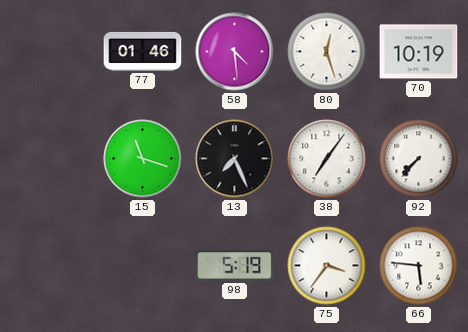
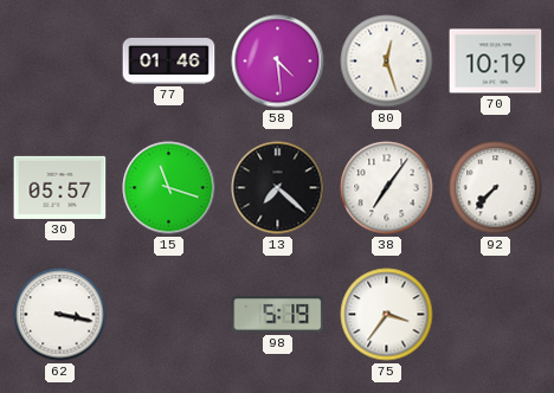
30: none -> 05:57 (60, 187)
13: 7:26 -> 7:22 (278, 188)
62: none -> 3:17 (60, 315)
66: 5:46 -> none (419, 266)
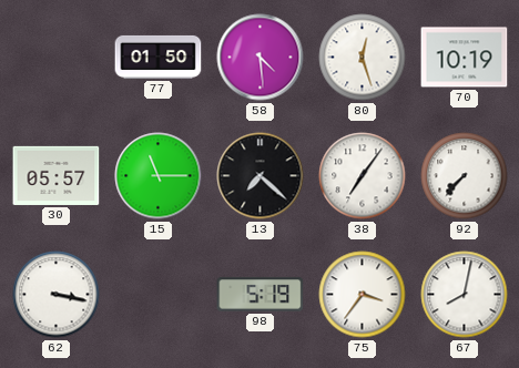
77: 01:46 -> 01:50 (159, 57)
15: 11:18 -> 11:15 (159, 176)
67: none -> 8:02 (465, 295)
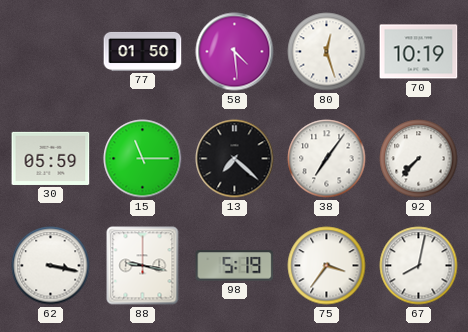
30: 05:57 -> 05:59 (51, 158)
88: none -> 9:17 (143, 266)
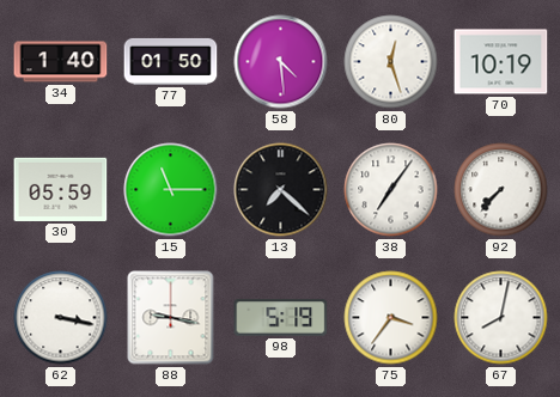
34: none -> 1:40 (61, 62)
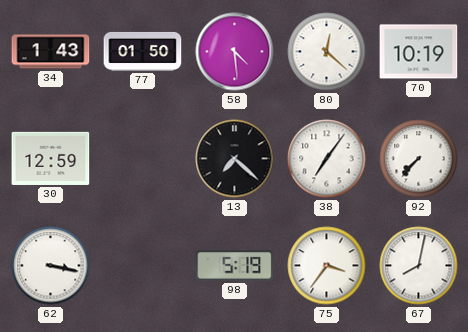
34: 1:40 -> 1:43 (51, 52)
80: 12:27 -> 12:22 (327, 52)
30: 05:59 -> 12:59 (51, 158)
15: 11:15 -> none (171, 190)
88: 9:17 -> none (171, 318)
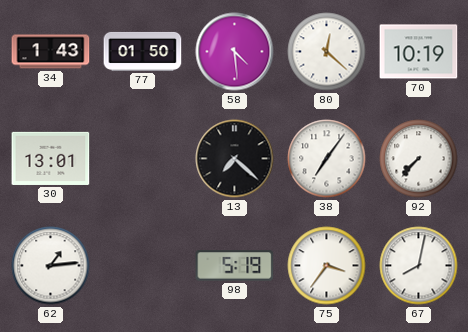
30: 12:59 -> 13:01 (51, 158)
62: 3:17 -> 1:14 (51, 266)
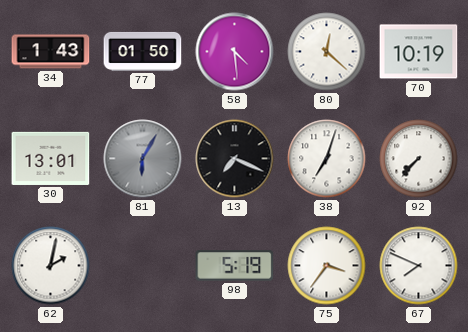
81: none -> 6:05 (143, 159)
13: 7:22 -> 7:19 (235, 159)
38: 7:06 -> 7:03 (327, 159)
62: 1:14 -> 2:02 (51, 266)
67: 8:02 -> 7:49 (419, 266)
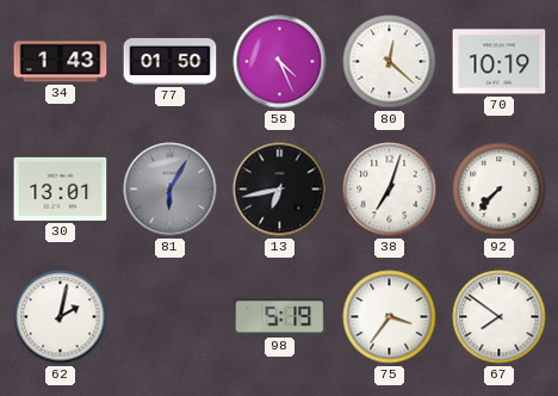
58: 4:29 -> 4:26 (280, 62)
13: 7:19 -> 6:43 (280, 190)
67: 7:49 -> 7:51 (500, 317)
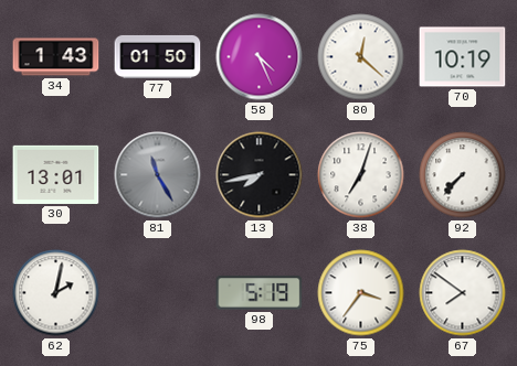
81: 6:05 -> 11:25 (158, 175)
13: 6:43 -> 7:43 (260, 175)
